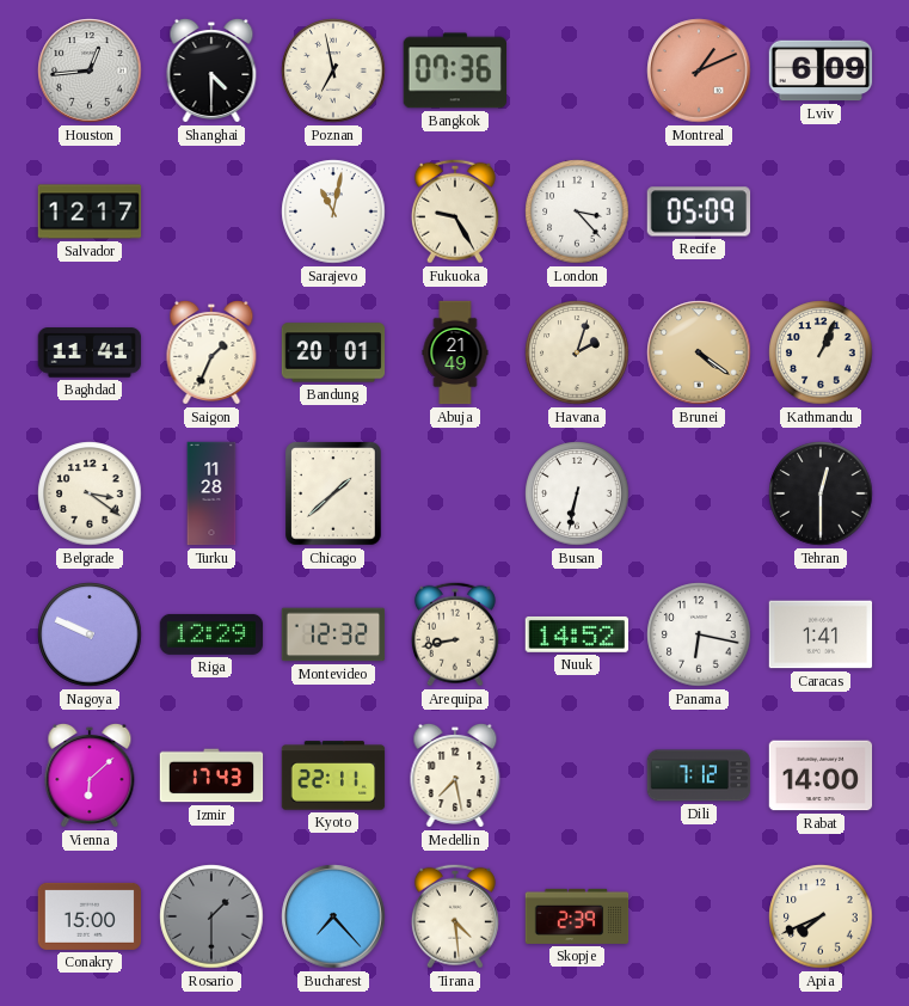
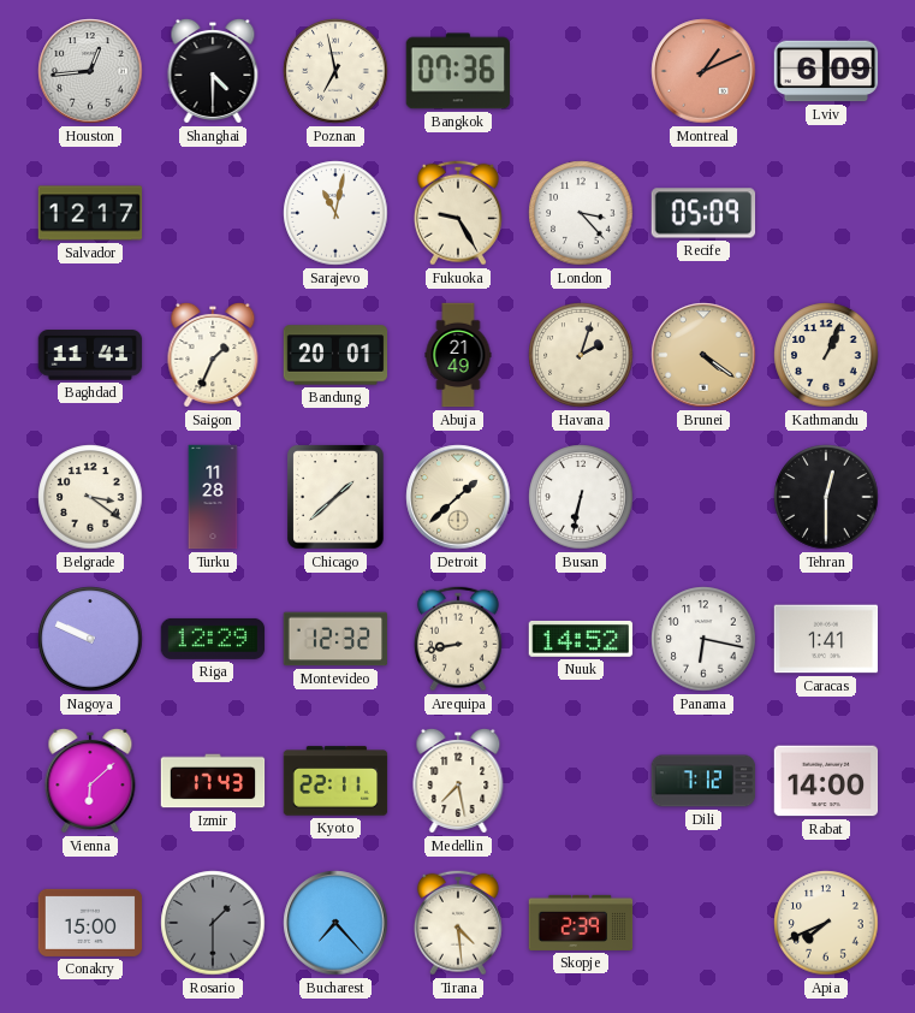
Detroit: none -> 1:38 (458, 497)
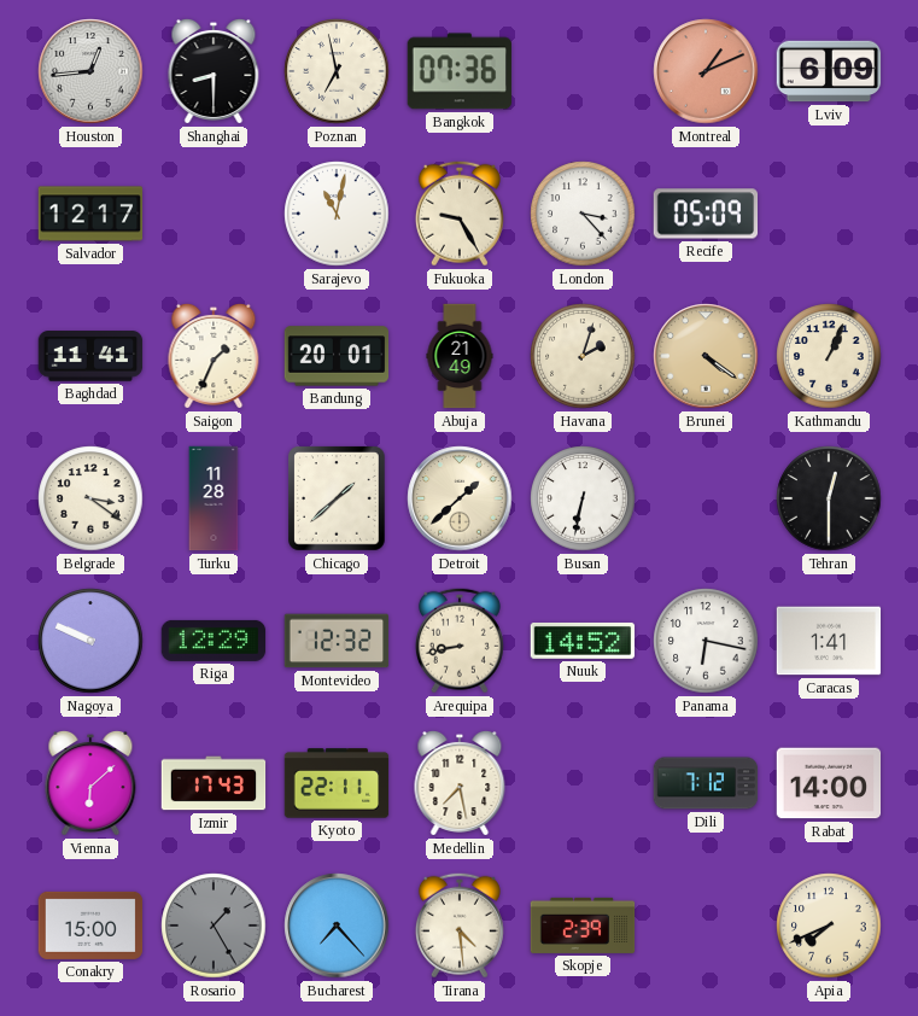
Shanghai: 4:30 -> 8:30 (214, 71)
Rosario: 1:30 -> 1:25 (214, 926)
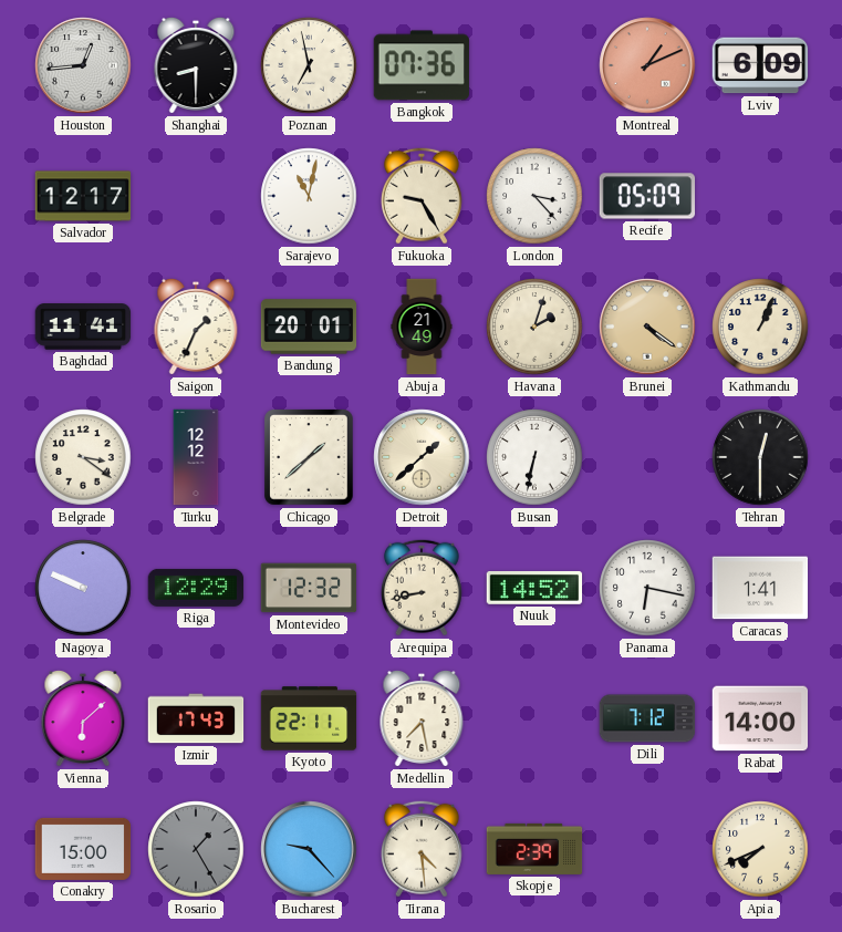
Turku: 11:28 -> 12:12 (196, 457)
Bucharest: 7:23 -> 9:23 (309, 849)
